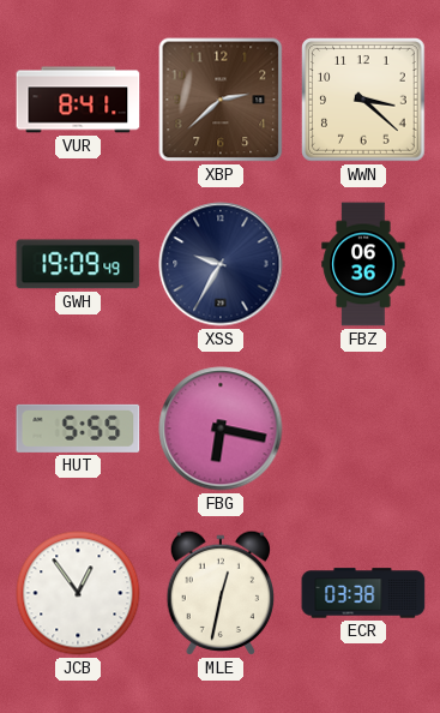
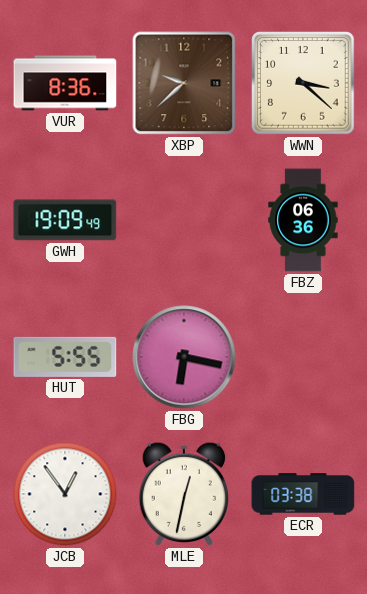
VUR: 8:41 -> 8:36 (65, 83)
XBP: 2:38 -> 9:38 (184, 83)
XSS: 9:35 -> none (221, 264)
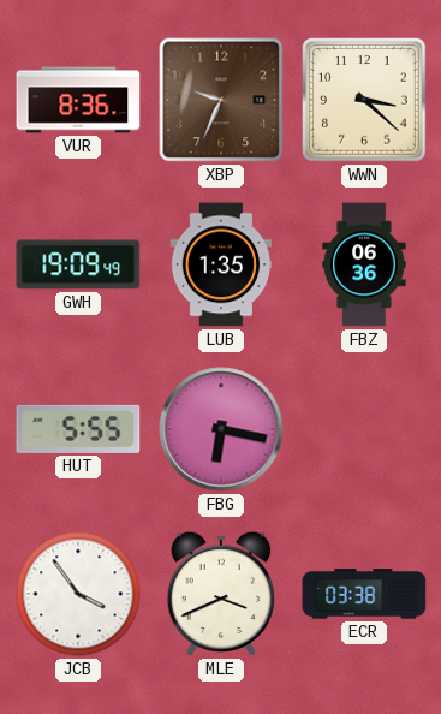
XBP: 9:38 -> 9:34 (221, 100)
LUB: none -> 1:35 (221, 264)
JCB: 12:54 -> 3:54 (78, 594)
MLE: 12:32 -> 3:41 (221, 594)
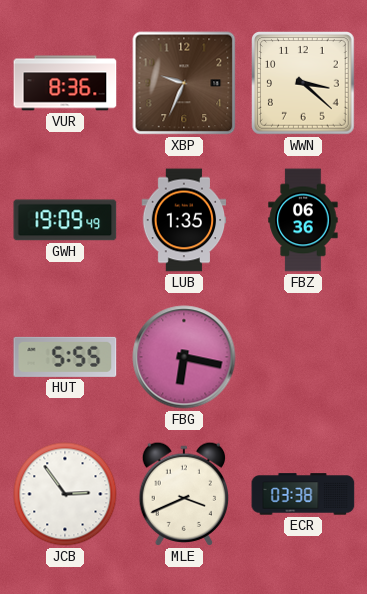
JCB: 3:54 -> 2:54 (65, 494)
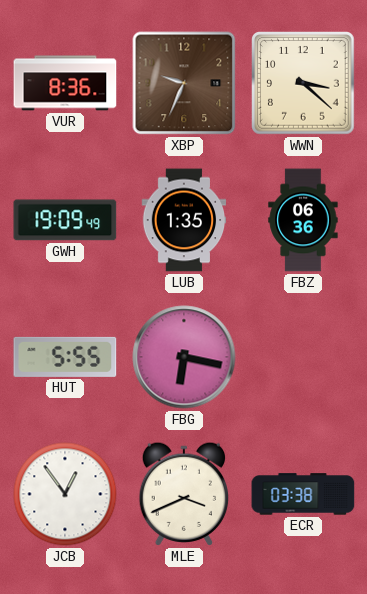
JCB: 2:54 -> 12:54 (65, 494)
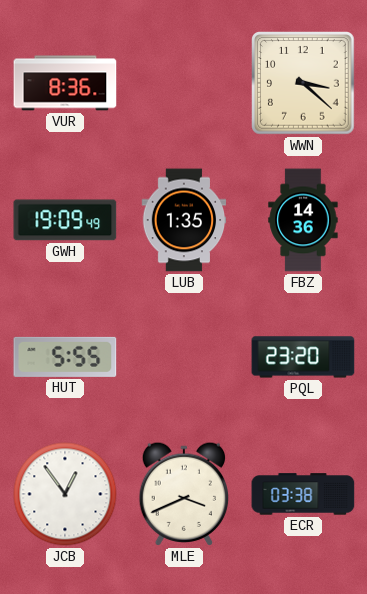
XBP: 9:34 -> none (184, 83)
FBZ: 06:36 -> 14:36 (303, 220)
FBG: 6:17 -> none (184, 357)
PQL: none -> 23:20 (303, 357)
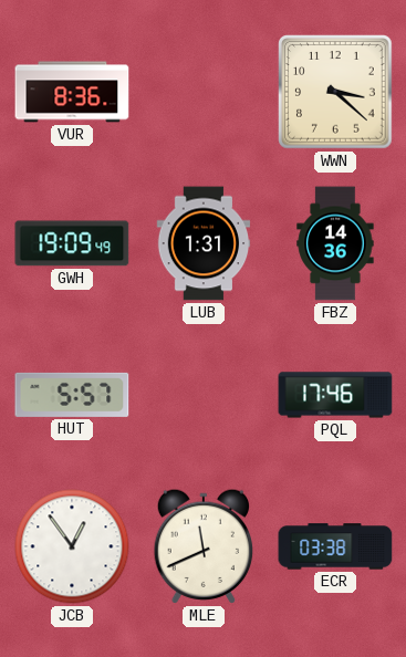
LUB: 1:35 -> 1:31 (204, 243)
HUT: 5:55 -> 5:57 (72, 395)
PQL: 23:20 -> 17:46 (335, 395)
MLE: 3:41 -> 11:41 (204, 546)
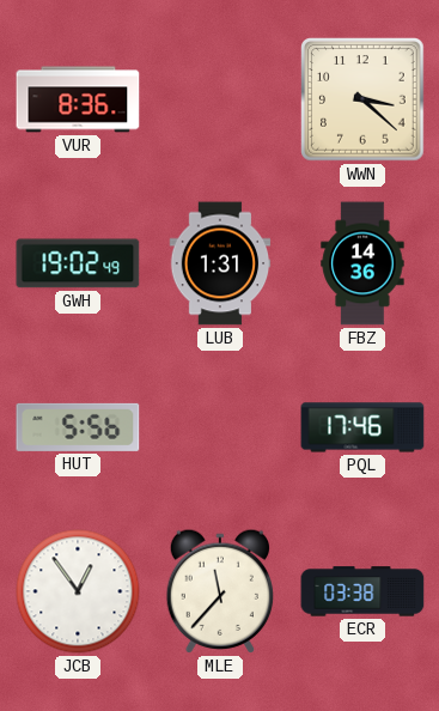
GWH: 19:09 -> 19:02 (78, 263)
HUT: 5:57 -> 5:56 (78, 427)
MLE: 11:41 -> 11:37 (220, 591)
